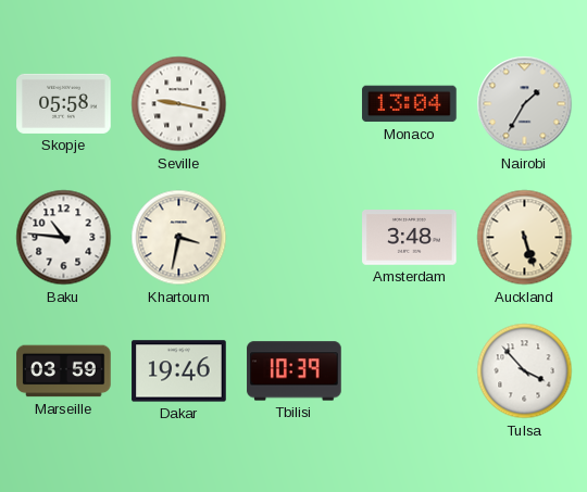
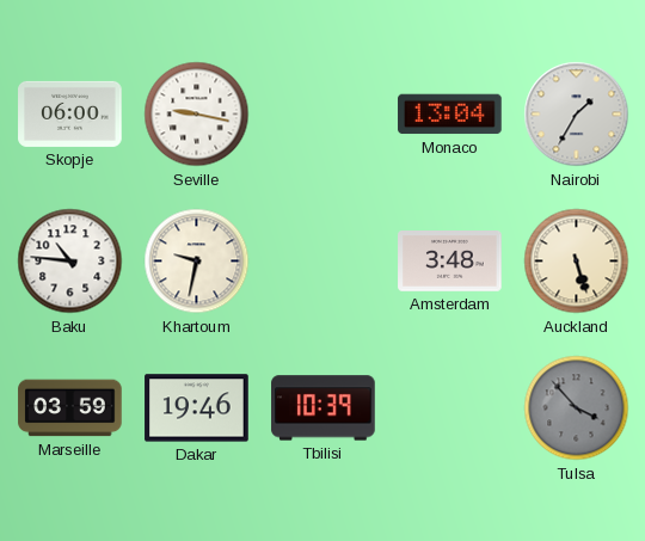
Skopje: 05:58 -> 06:00 (70, 113)
Khartoum: 3:32 -> 9:32 (197, 262)
Tulsa dial: white -> grey (577, 408)
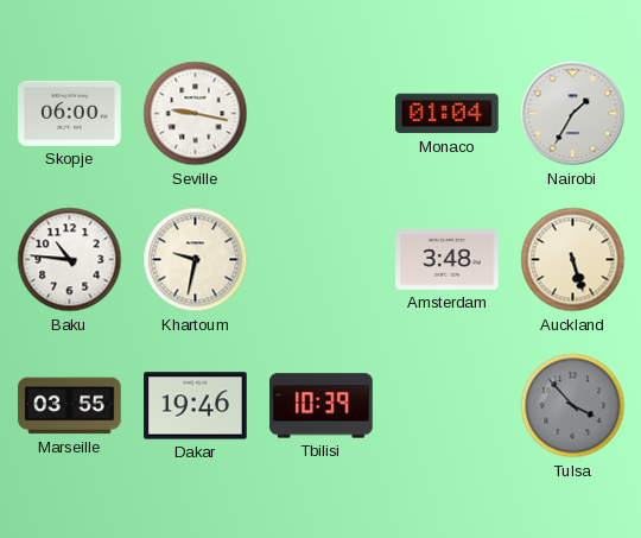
Monaco: 13:04 -> 01:04 (448, 114)
Marseille: 03:59 -> 03:55 (70, 406)
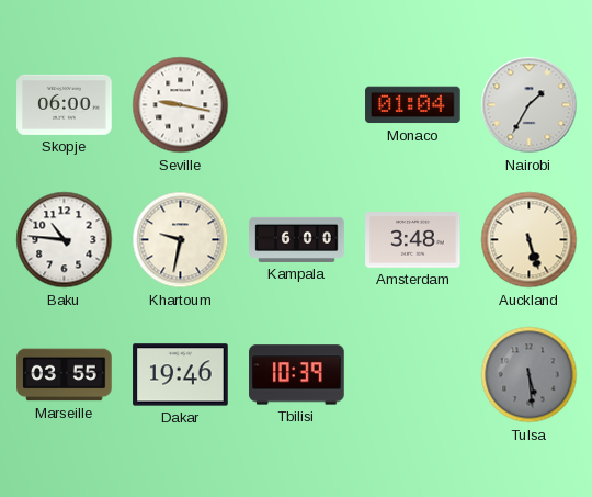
Kampala: none -> 6:00 (297, 239)
Tulsa: 3:53 -> 5:29 (530, 375)
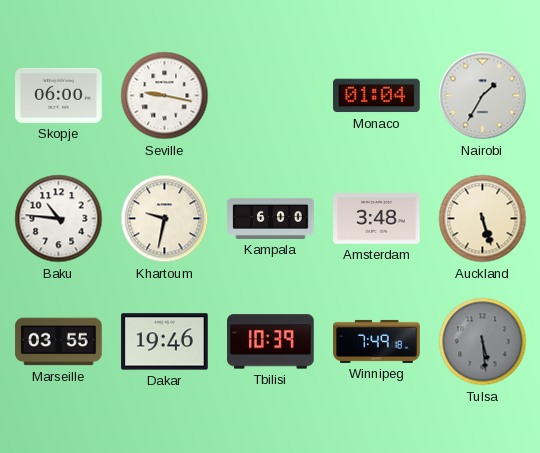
Winnipeg: none -> 7:49 (377, 341)
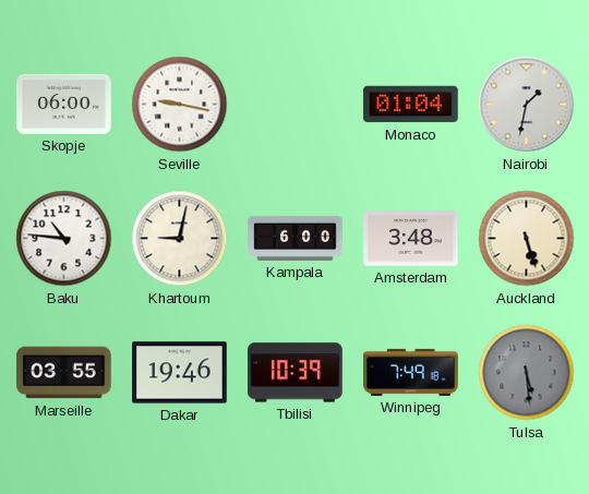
Nairobi: 1:35 -> 1:32 (527, 105)
Khartoum: 9:32 -> 9:02 (180, 239)
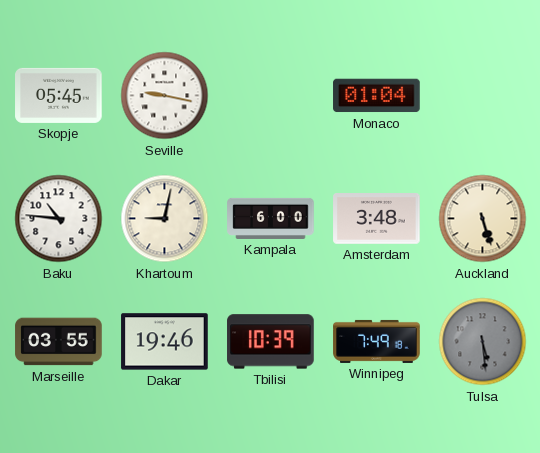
Skopje: 06:00 -> 05:45 (59, 95)
Nairobi: 1:32 -> none (527, 105)
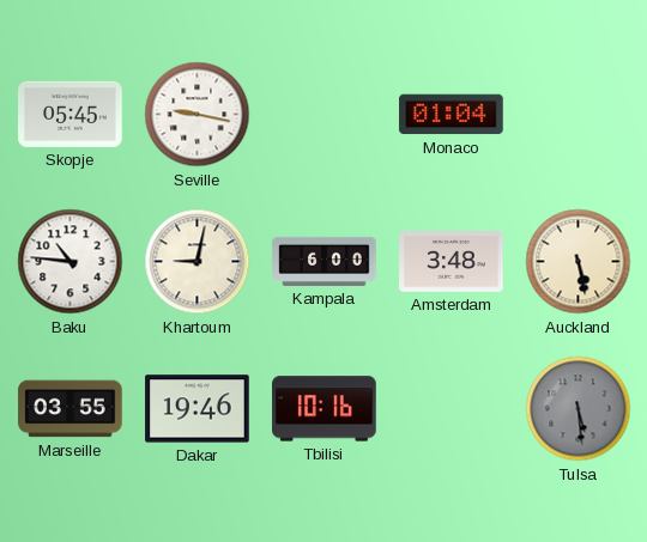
Auckland: 5:27 -> 5:28 (579, 262)
Tbilisi: 10:39 -> 10:16 (325, 409)
Winnipeg: 7:49 -> none (377, 341)
